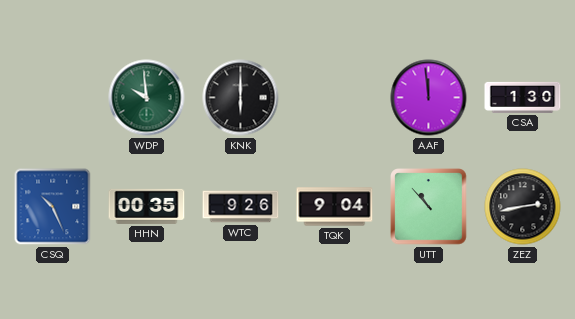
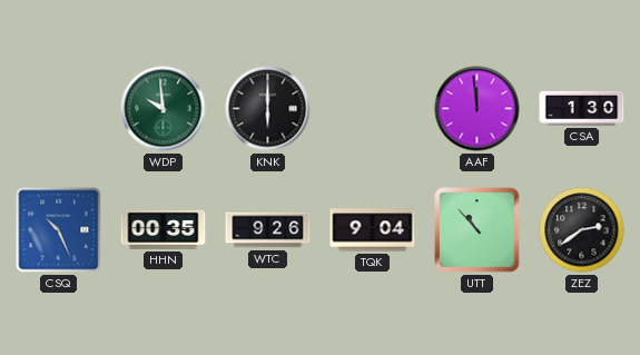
ZEZ: 2:43 -> 2:39 (582, 230)
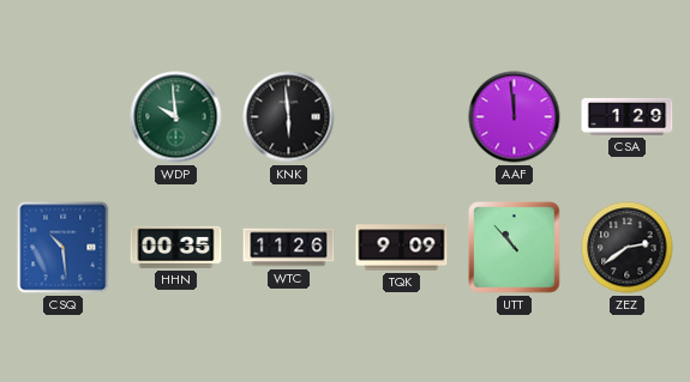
KNK: 6:00 -> 5:59 (289, 117)
CSA: 1:30 -> 1:29 (628, 116)
CSQ: 10:26 -> 10:29 (64, 248)
WTC: 9:26 -> 11:26 (289, 248)
TQK: 9:04 -> 9:09 (402, 248)
